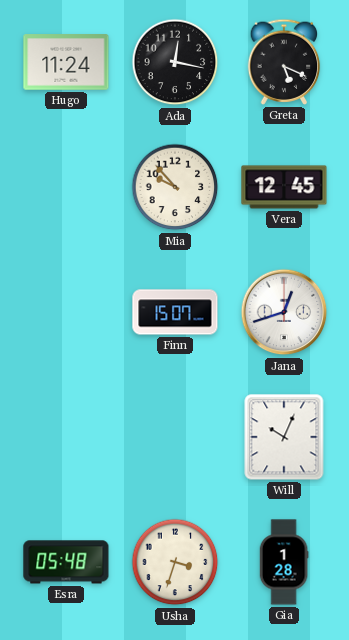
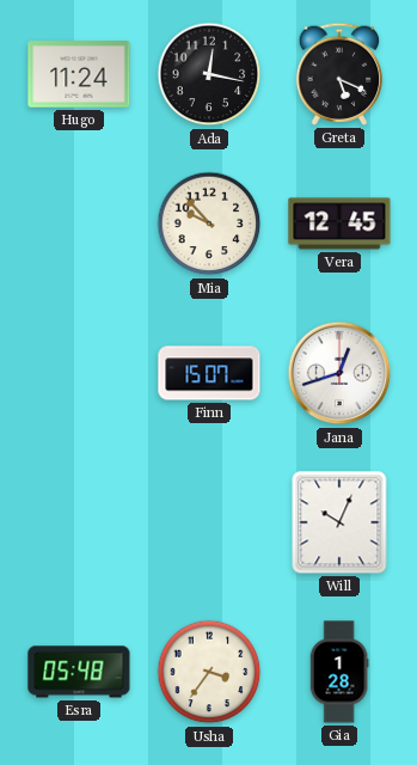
Usha: 3:33 -> 3:36 (209, 672)
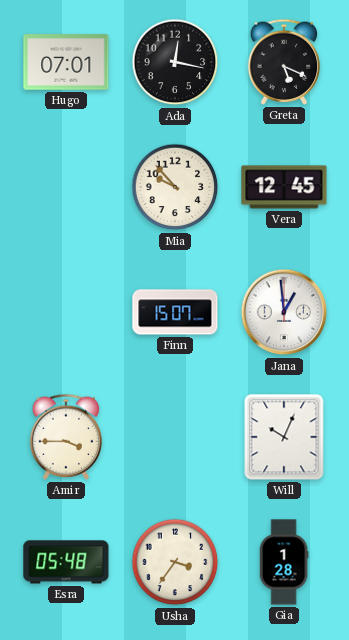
Hugo: 11:24 -> 07:01 (66, 62)
Jana: 12:42 -> 12:59 (284, 312)
Amir: none -> 3:45 (66, 437)
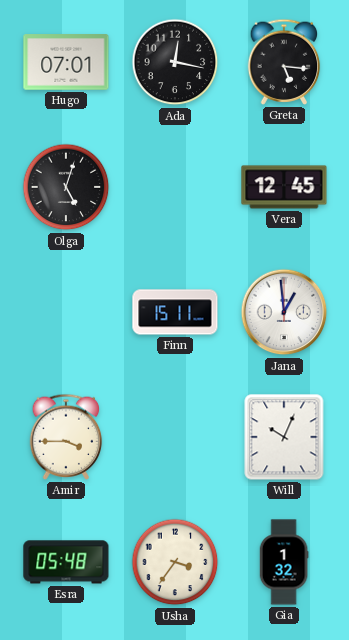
Greta: 5:19 -> 5:16 (284, 62)
Olga: none -> 5:03 (66, 187)
Mia: 9:53 -> none (175, 187)
Finn: 15:07 -> 15:11 (175, 312)
Gia: 1:28 -> 1:32 (284, 562)
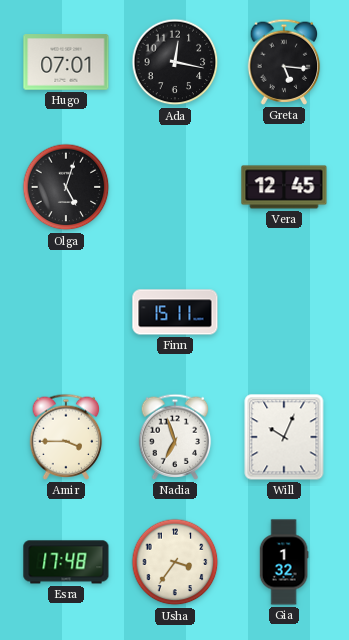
Jana: 12:59 -> none (284, 312)
Nadia: none -> 6:57 (175, 437)
Esra: 05:48 -> 17:48 (66, 562)
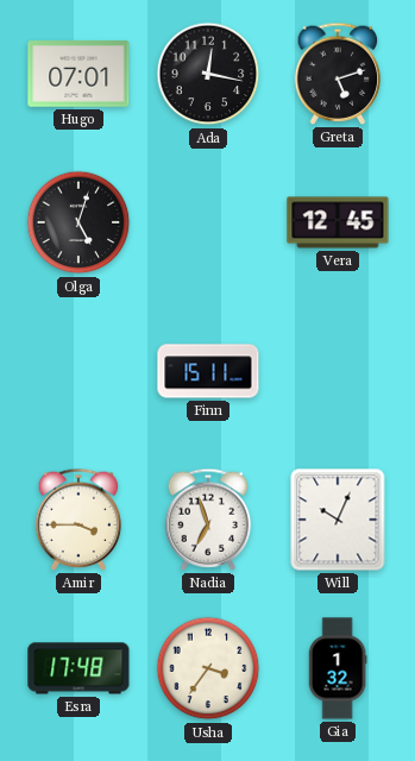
Greta: 5:16 -> 5:12 (338, 74)
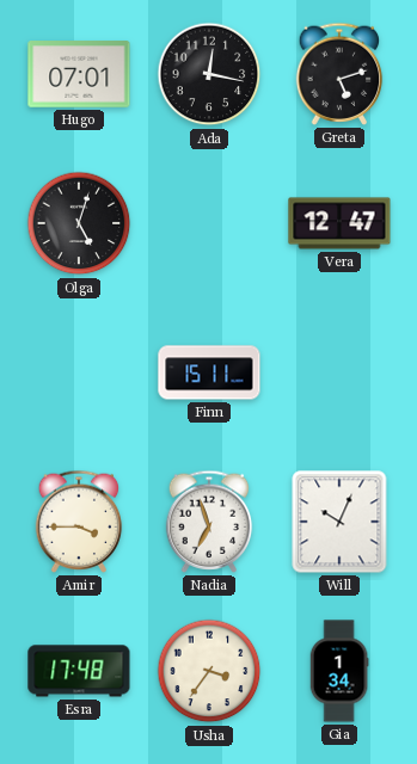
Vera: 12:45 -> 12:47 (339, 223)
Gia: 1:32 -> 1:34 (339, 671)
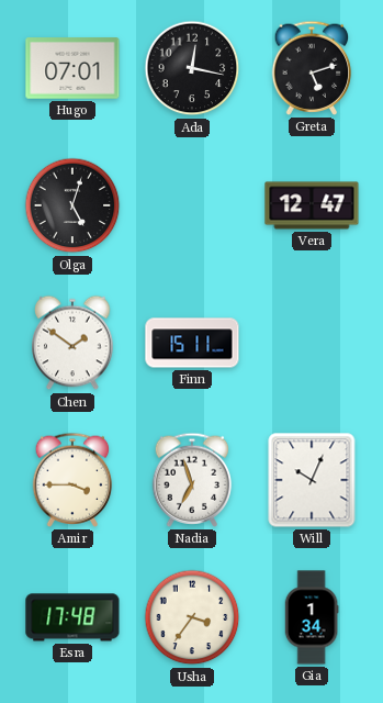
Chen: none -> 1:51 (72, 343)
